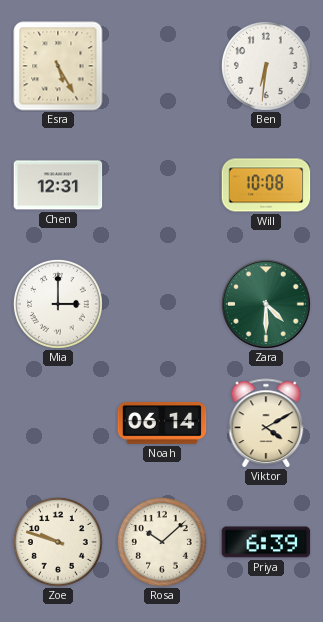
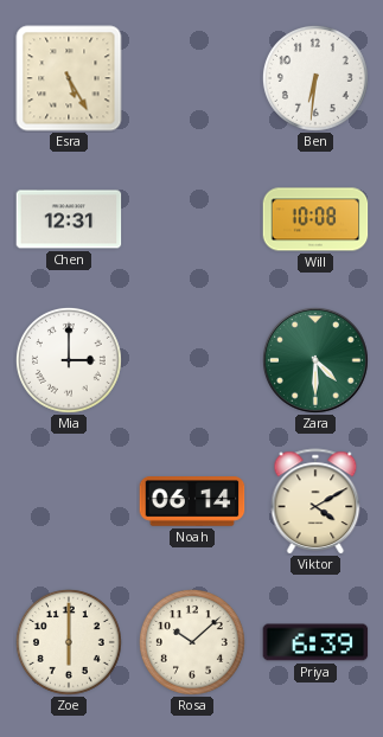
Zoe: 9:48 -> 6:00 (69, 642)
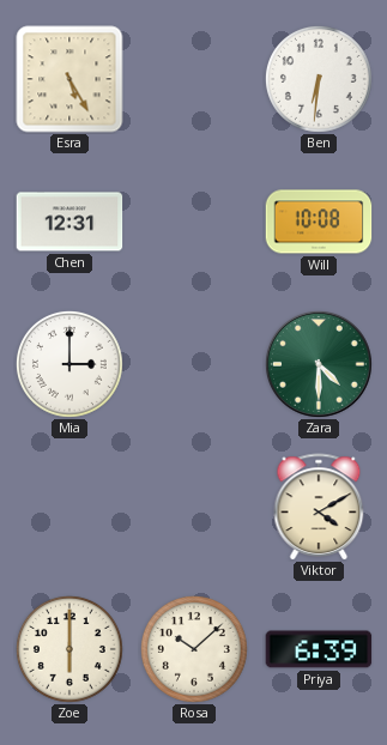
Noah: 06:14 -> none (192, 502)
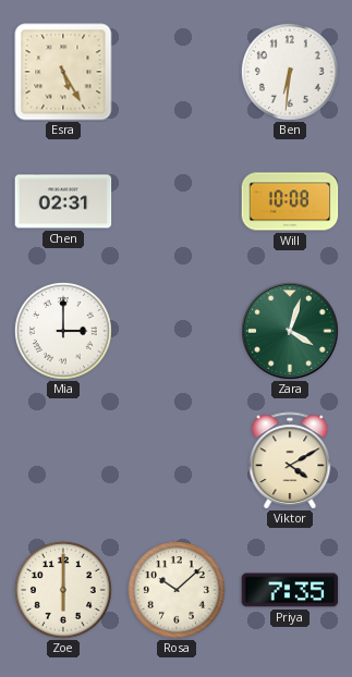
Chen: 12:31 -> 02:31 (63, 201)
Zara: 4:30 -> 4:03 (290, 331)
Priya: 6:39 -> 7:35 (290, 590)
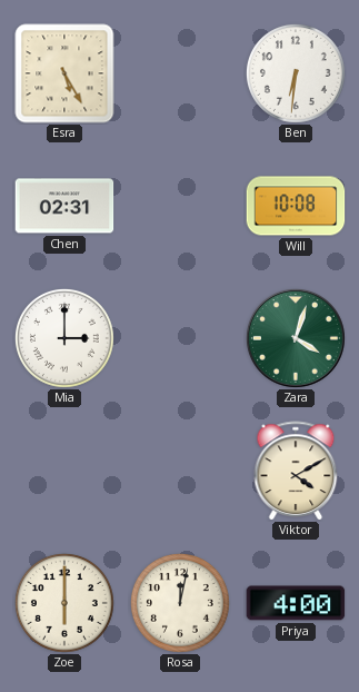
Rosa: 10:08 -> 12:02 (180, 603)
Priya: 7:35 -> 4:00 (296, 603)
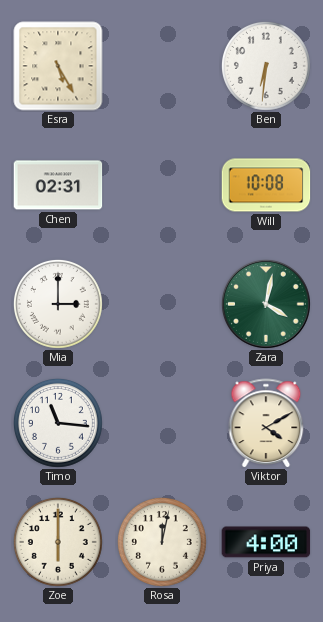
Zara: 4:03 -> 4:02 (266, 304)
Timo: none -> 11:16 (58, 423)
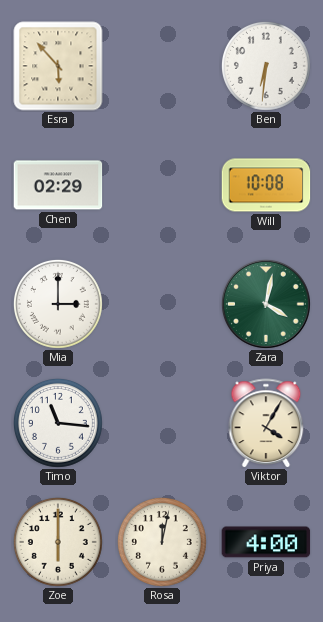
Esra: 5:25 -> 5:53 (58, 66)
Chen: 02:31 -> 02:29 (58, 185)
Viktor: 4:10 -> 4:05 (266, 423)
